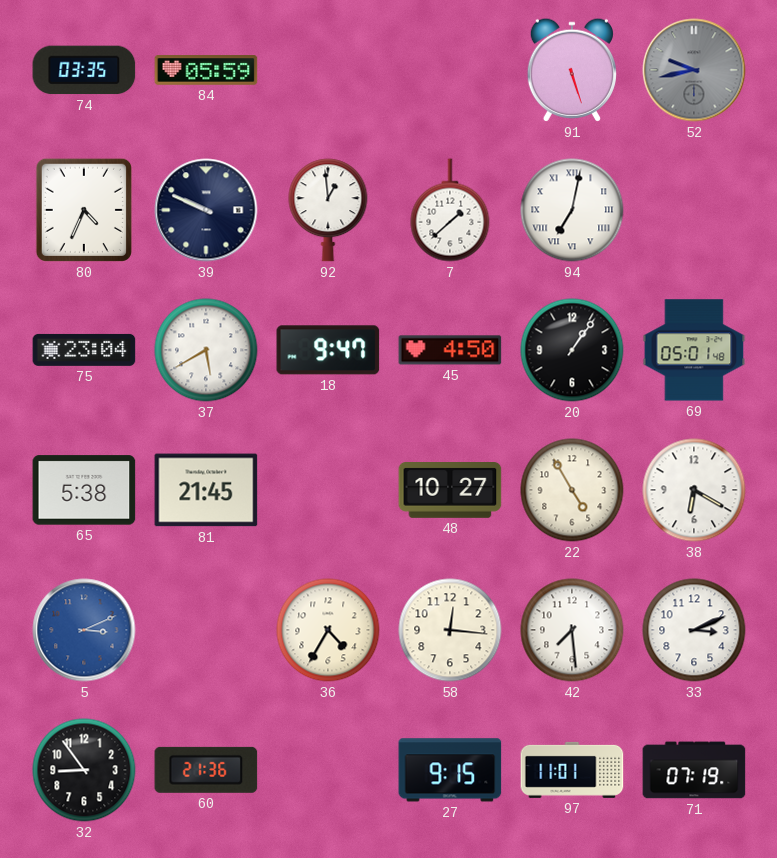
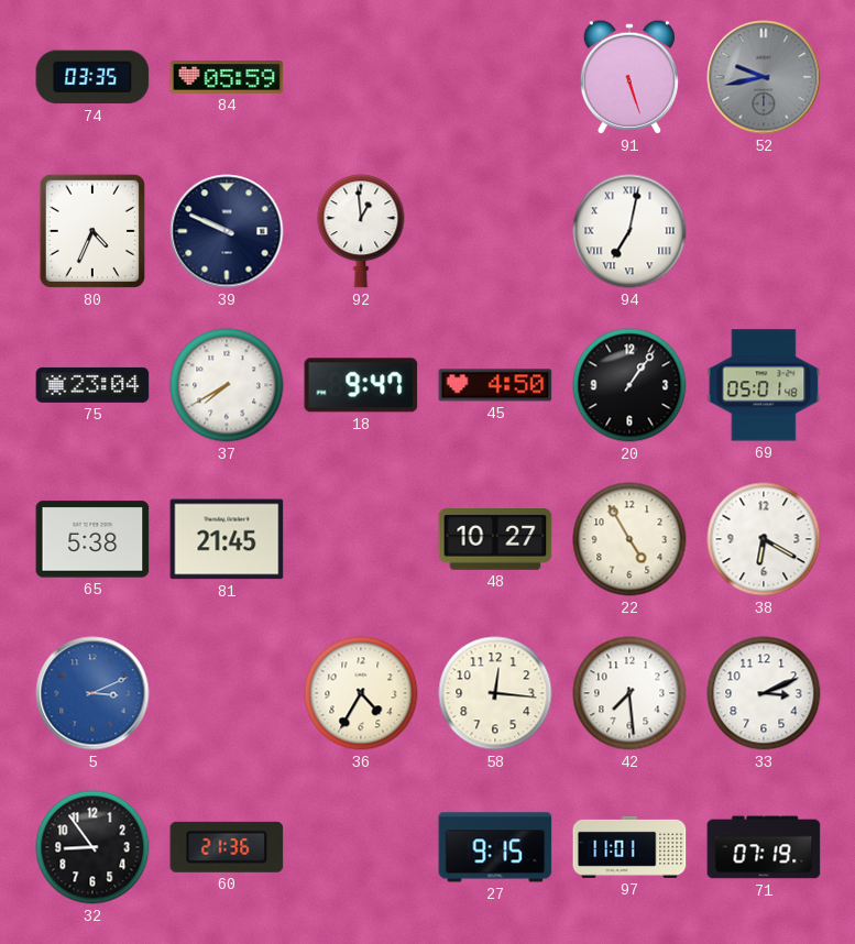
7: 1:38 -> none (450, 210)
37: 5:40 -> 7:40 (227, 385)
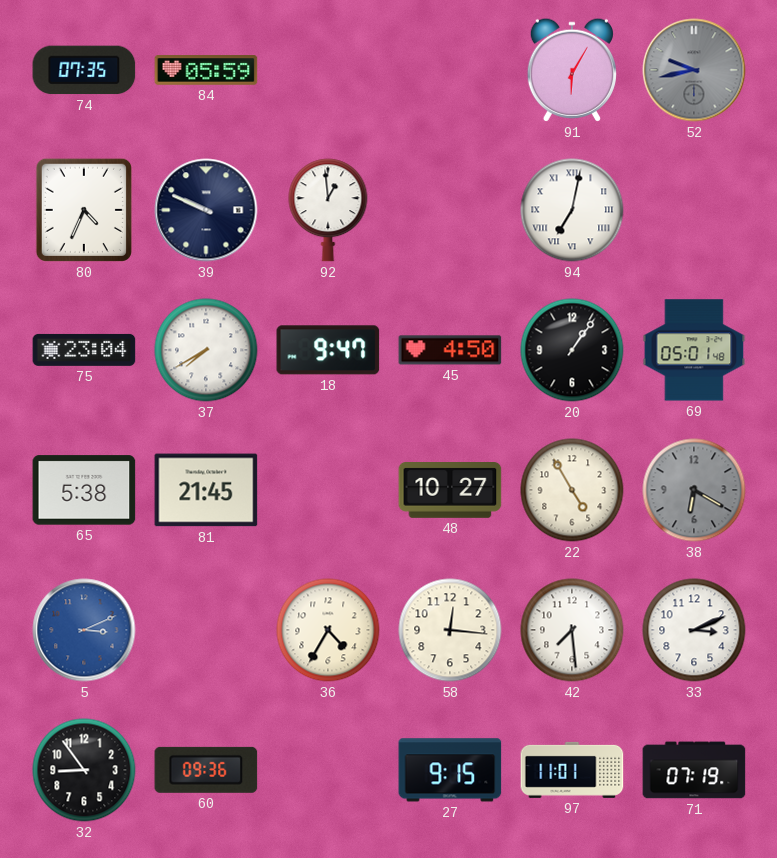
74: 03:35 -> 07:35 (84, 70)
91: 5:27 -> 6:05 (572, 70)
38 dial: white -> grey (694, 490)
60: 21:36 -> 09:36 (206, 770)
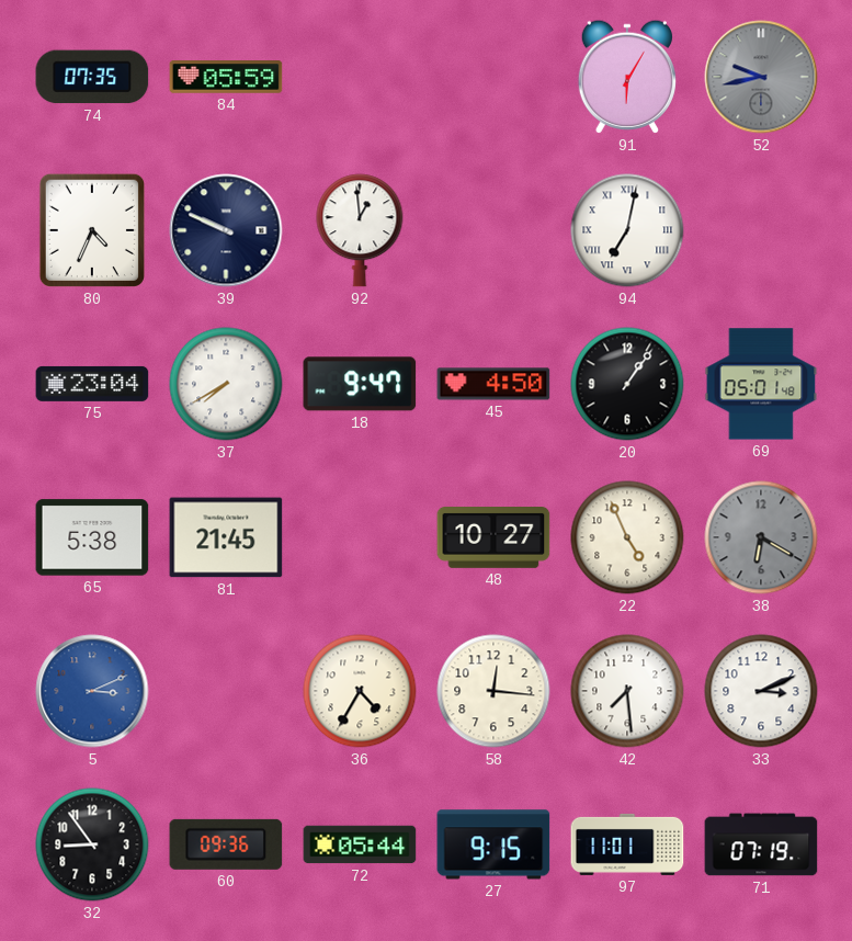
22: 4:55 -> 4:56 (627, 537)
72: none -> 05:44 (360, 844)
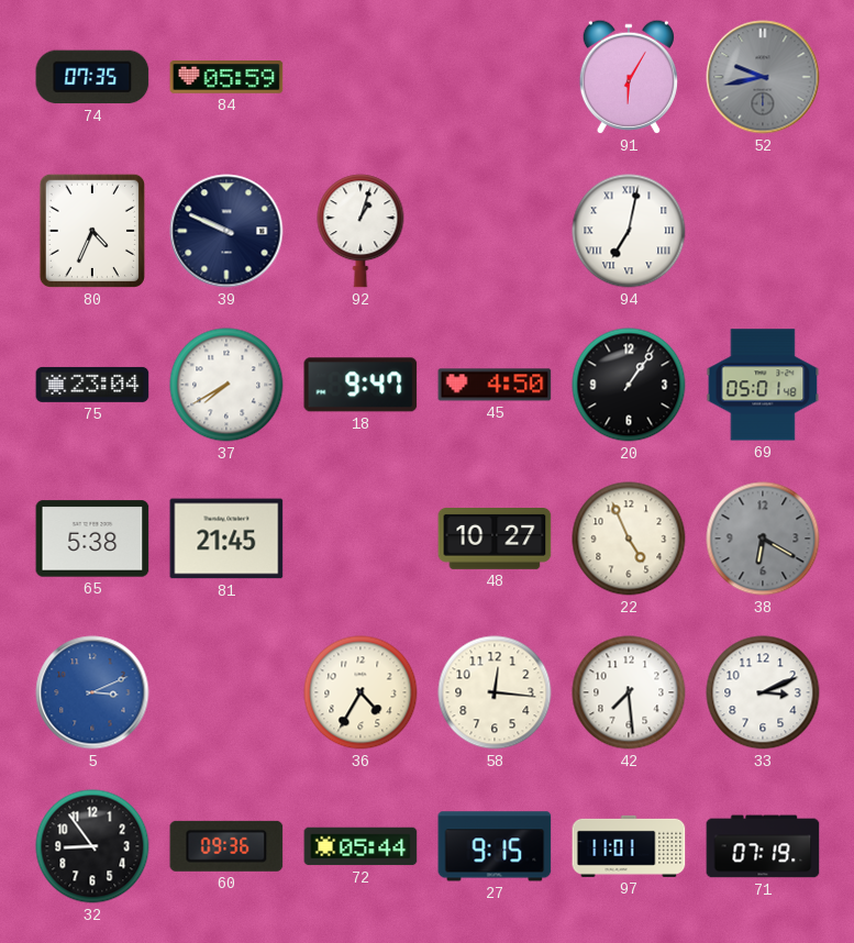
92: 12:59 -> 1:03 (361, 231)
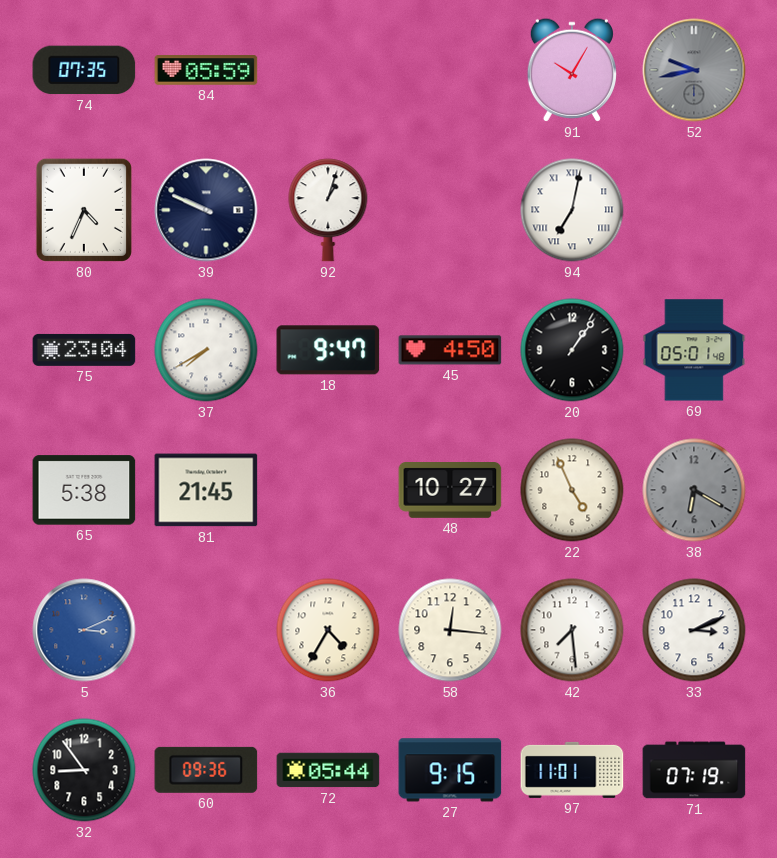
91: 6:05 -> 10:05 (572, 70)
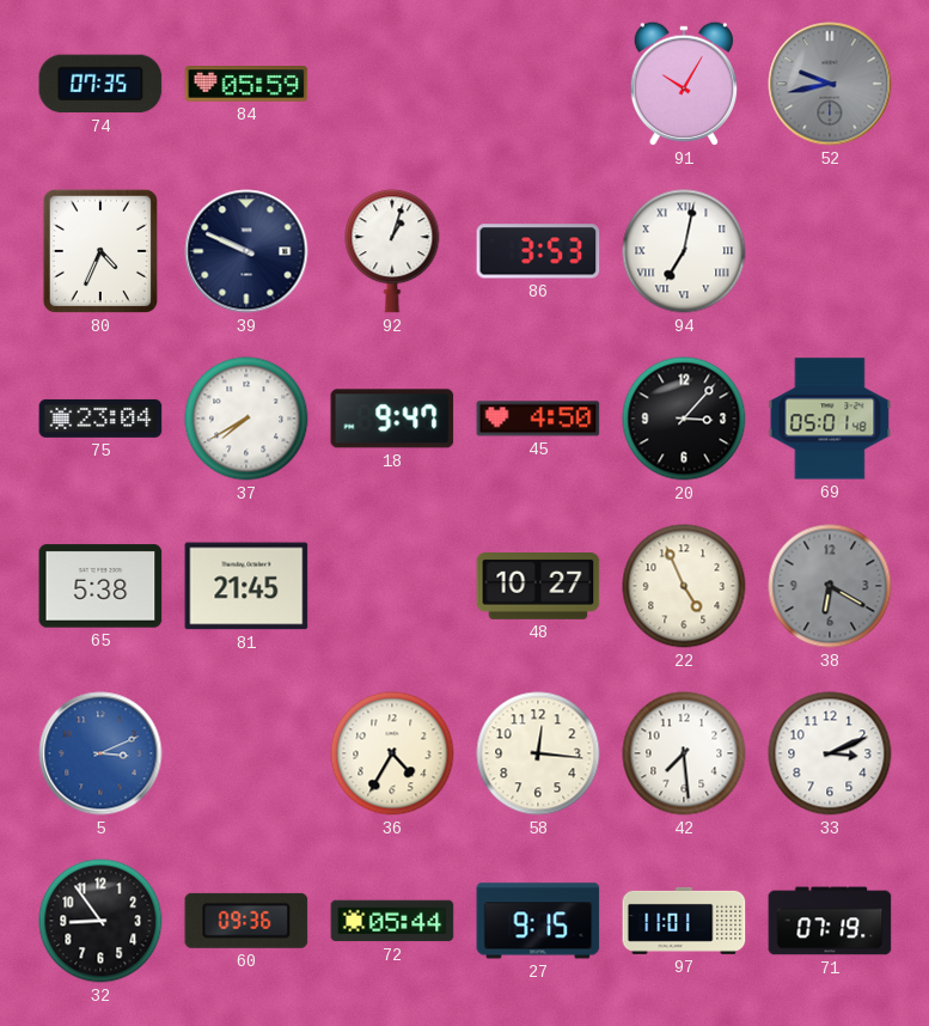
86: none -> 3:53 (538, 251)
20: 1:06 -> 3:07 (684, 419)
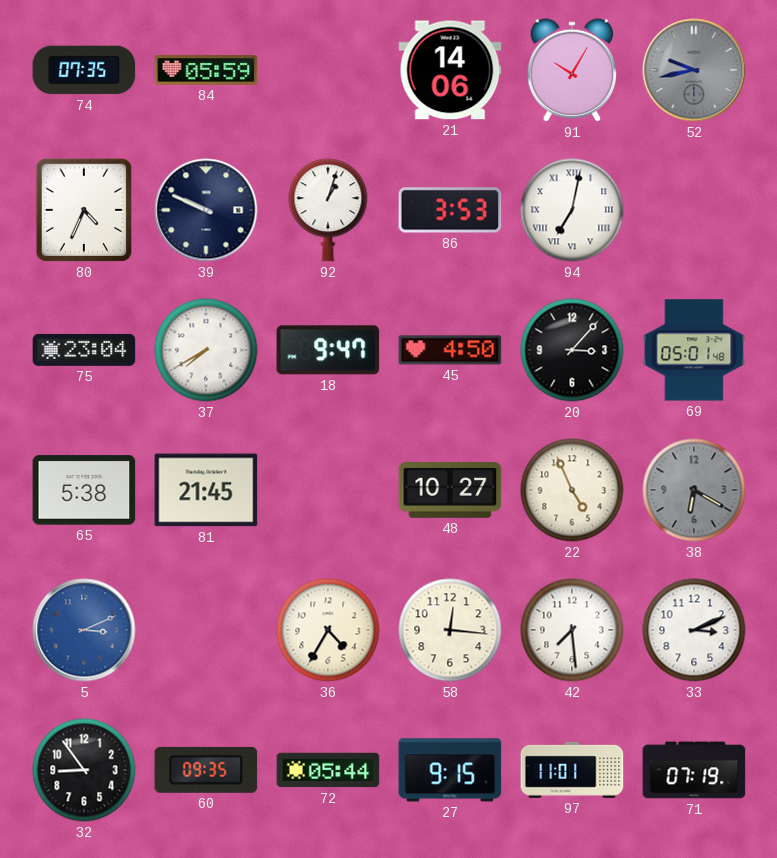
21: none -> 14:06 (450, 70)
60: 09:36 -> 09:35 (206, 770)
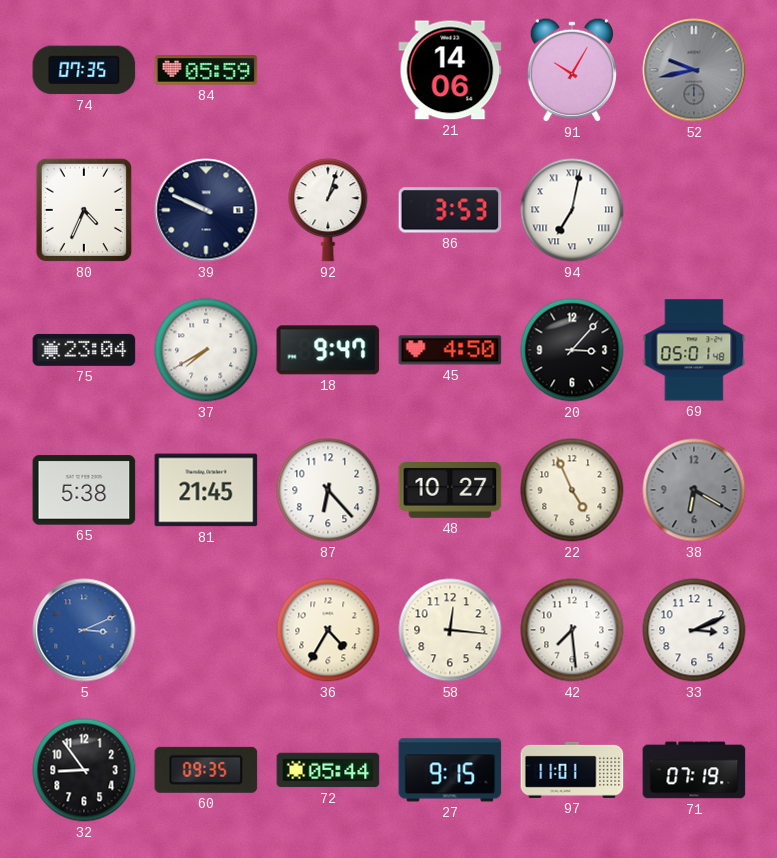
87: none -> 6:23 (328, 490)
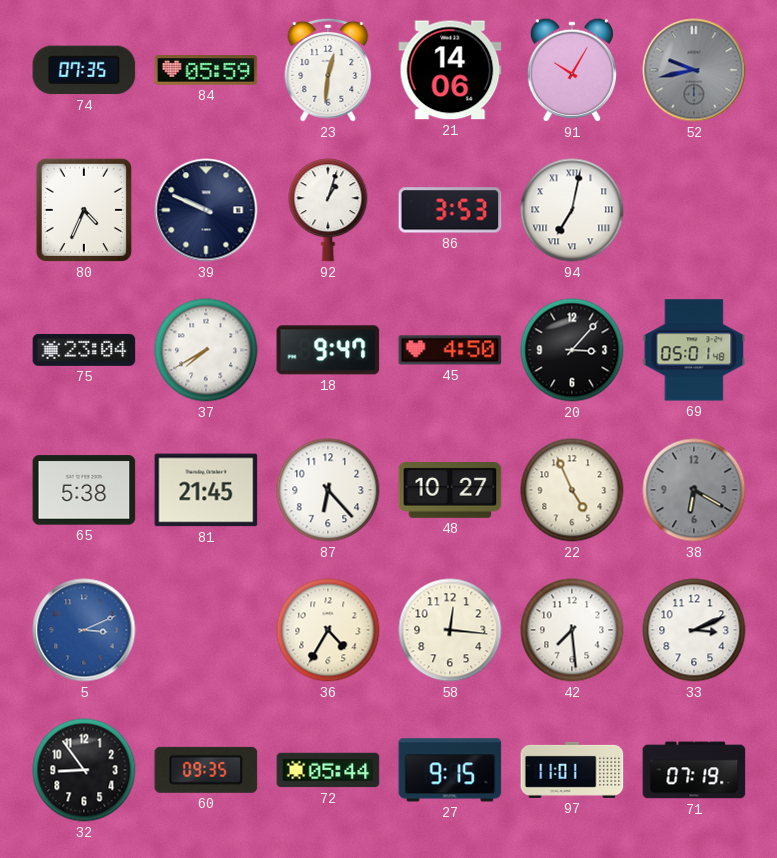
23: none -> 12:31 (328, 70)
